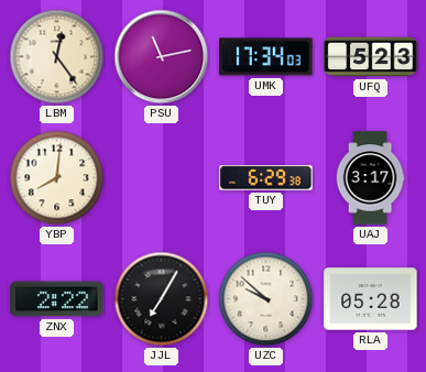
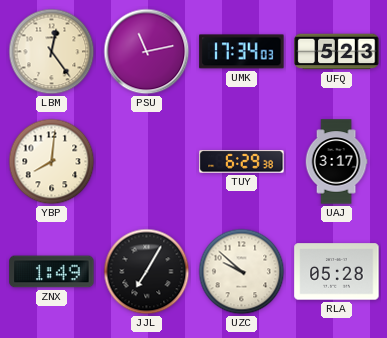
ZNX: 2:22 -> 1:49 (52, 272)
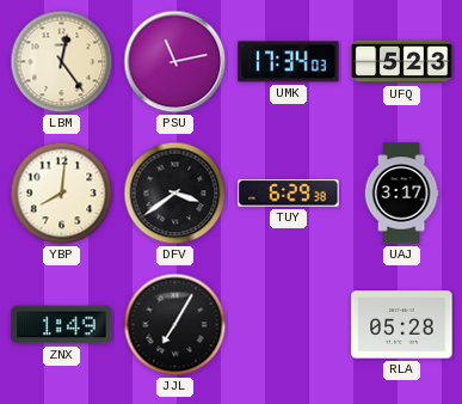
DFV: none -> 3:39 (175, 194)
UZC: 9:52 -> none (242, 272)
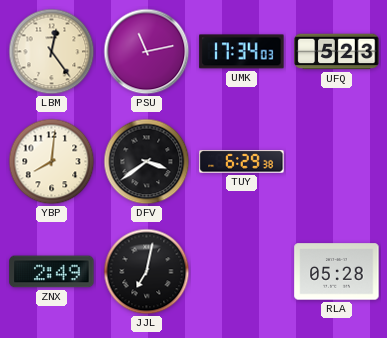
UAJ: 3:17 -> none (401, 194)
ZNX: 1:49 -> 2:49 (52, 272)
JJL: 7:05 -> 7:02 (147, 272)
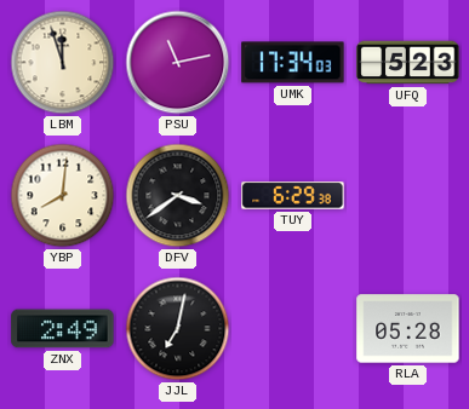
LBM: 12:24 -> 11:57 (63, 63)
